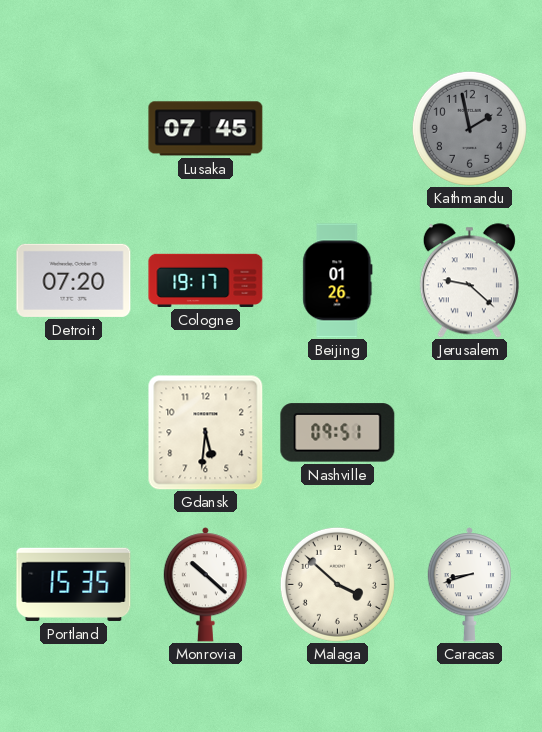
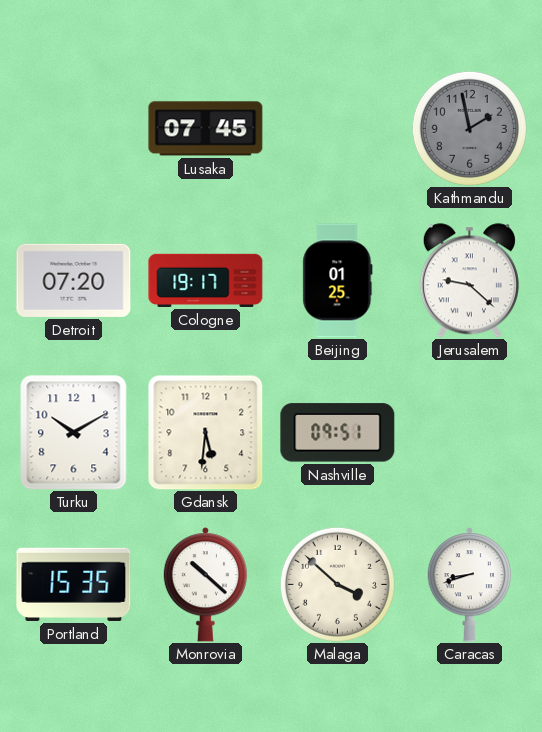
Beijing: 01:26 -> 01:25 (338, 281)
Turku: none -> 10:10 (74, 433)
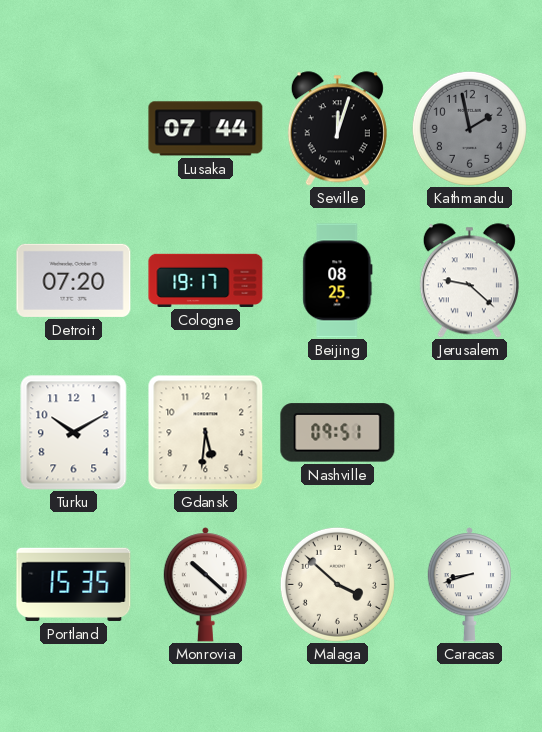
Lusaka: 07:45 -> 07:44 (206, 129)
Seville: none -> 12:03 (337, 129)
Beijing: 01:25 -> 08:25 (338, 281)
